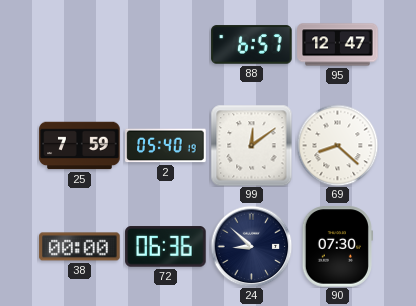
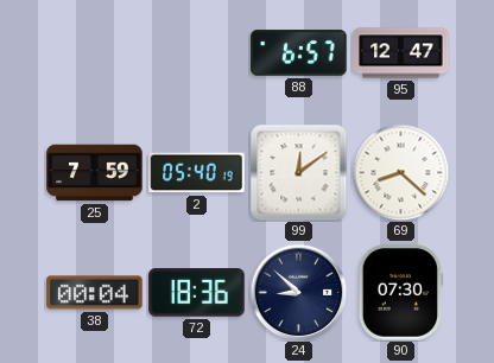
38: 00:00 -> 00:04 (95, 293)
72: 06:36 -> 18:36 (197, 293)
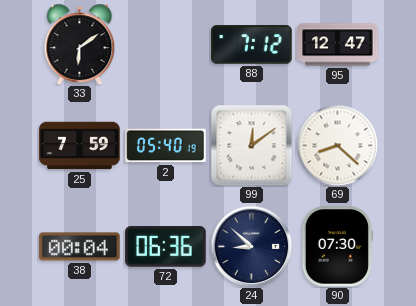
33: none -> 6:09 (80, 44)
88: 6:57 -> 7:12 (252, 45)
72: 18:36 -> 06:36 (166, 247)
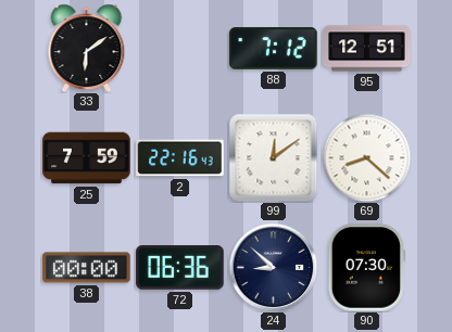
95: 12:47 -> 12:51 (367, 49)
2: 05:40 -> 22:16 (180, 158)
38: 00:04 -> 00:00 (87, 268)
